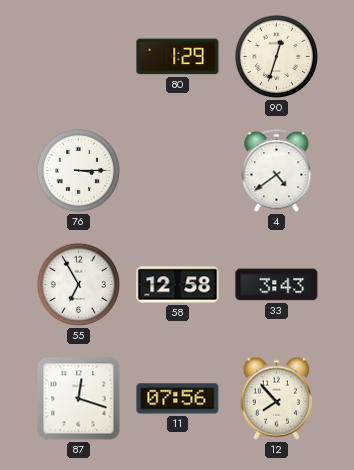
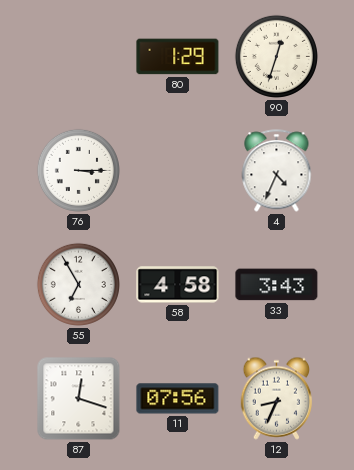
4: 4:39 -> 4:34 (277, 171)
58: 12:58 -> 4:58 (178, 285)
12: 7:53 -> 8:34 (277, 398)
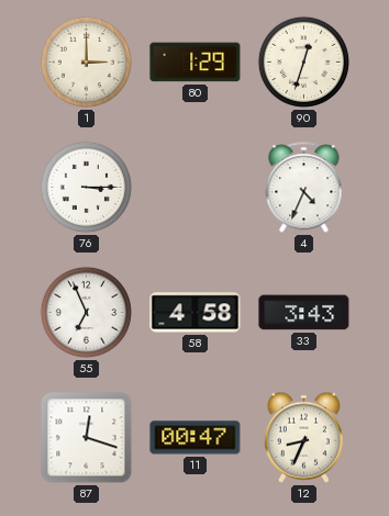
1: none -> 3:00 (86, 61)
55: 6:55 -> 6:56 (86, 312)
11: 07:56 -> 00:47 (196, 438)
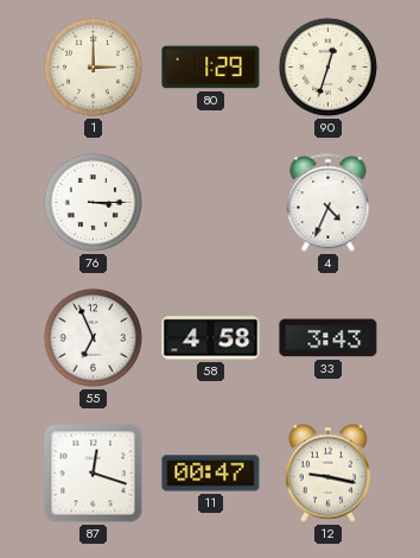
12: 8:34 -> 9:17 (329, 473)
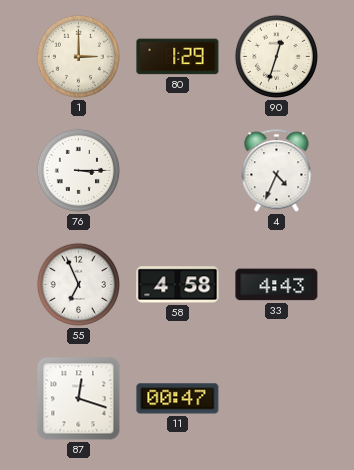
33: 3:43 -> 4:43 (277, 285)
12: 9:17 -> none (329, 473)
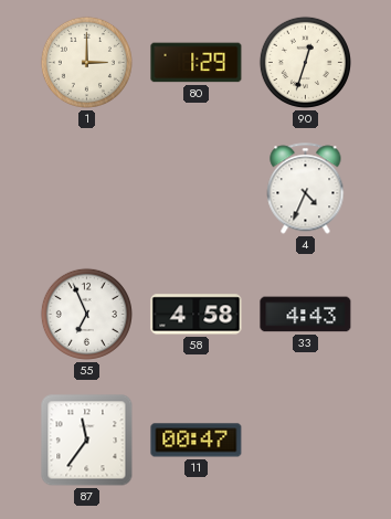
76: 3:15 -> none (78, 170)
87: 12:18 -> 11:36 (87, 441)
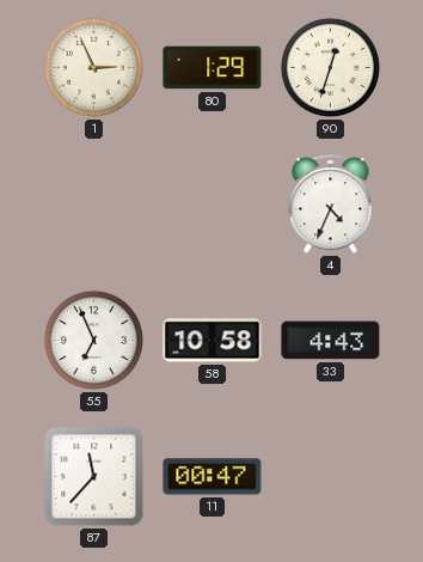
1: 3:00 -> 2:56 (93, 67)
58: 4:58 -> 10:58 (213, 341)
87: 11:36 -> 11:37 (94, 477)
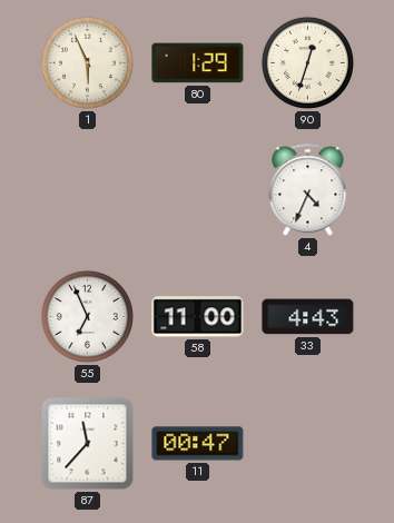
1: 2:56 -> 5:56 (87, 62)
58: 10:58 -> 11:00 (198, 317)
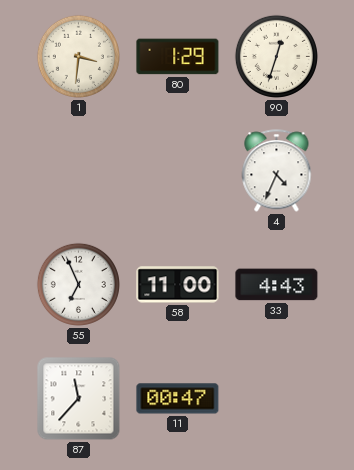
1: 5:56 -> 3:31 (78, 56)
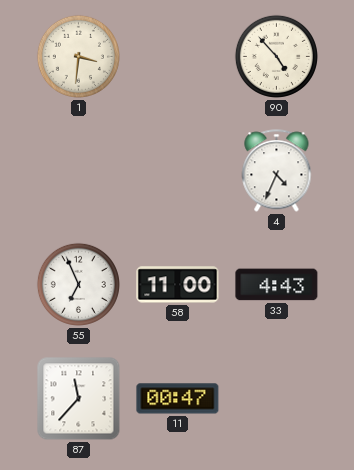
80: 1:29 -> none (178, 57)
90: 12:33 -> 4:53 (276, 56)
